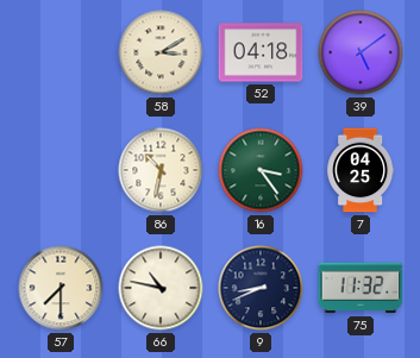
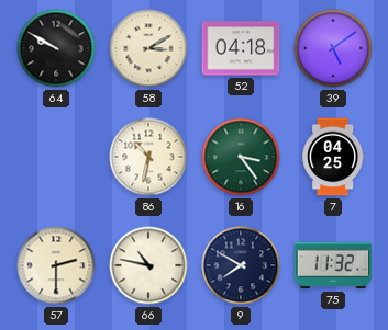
64: none -> 9:50 (56, 48)
57: 7:30 -> 2:30 (56, 265)
9: 8:41 -> 7:50 (241, 265)
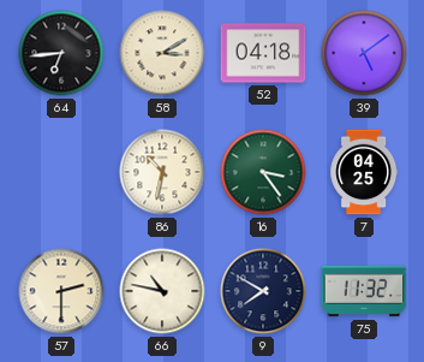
64: 9:50 -> 6:44 (61, 53)
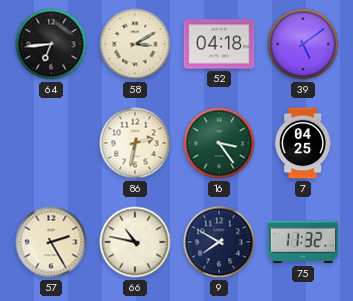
86: 10:32 -> 2:32 (135, 143)
57: 2:30 -> 2:25 (51, 242)
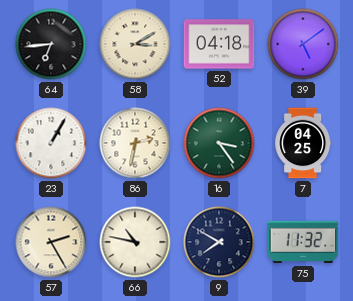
23: none -> 1:05 (51, 143)
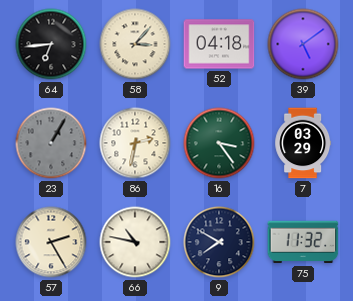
58: 3:10 -> 3:07 (135, 44)
23 dial: white -> grey (51, 143)
7: 04:25 -> 03:29 (303, 143)
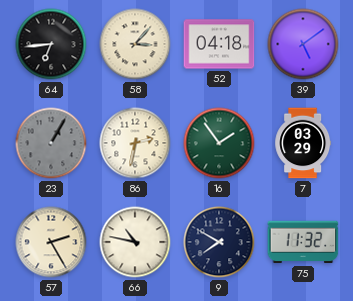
16: 3:24 -> 1:54 (219, 143)
